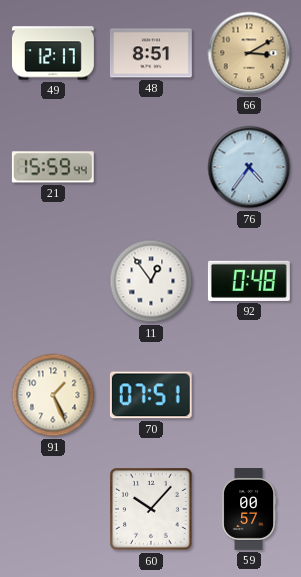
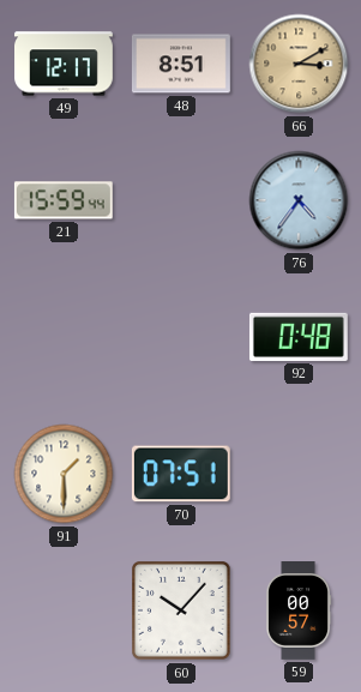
11: 12:54 -> none (151, 281)
91: 1:26 -> 1:30 (64, 474)
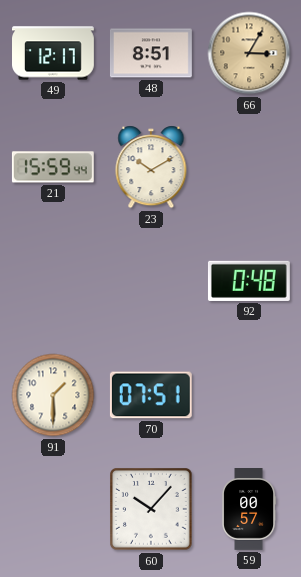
66: 3:10 -> 3:05 (249, 53)
23: none -> 10:10 (151, 167)
76: 4:36 -> none (299, 200)
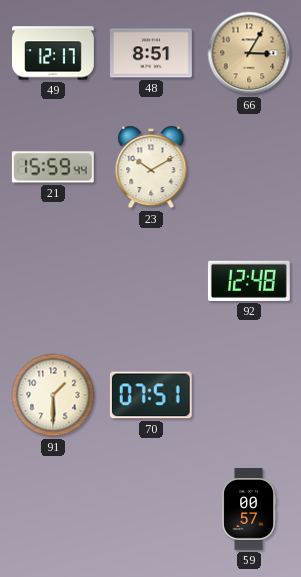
92: 0:48 -> 12:48 (249, 281)
60: 10:07 -> none (152, 510)
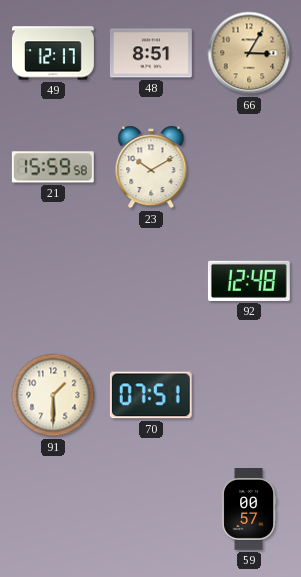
21: 15:59:44 -> 15:59:58 (53, 167)
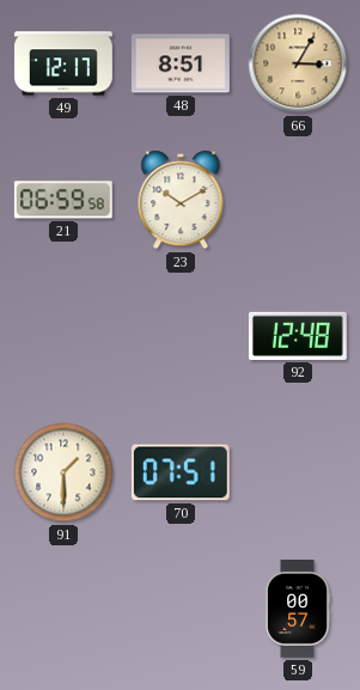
21: 15:59 -> 06:59 (63, 200)
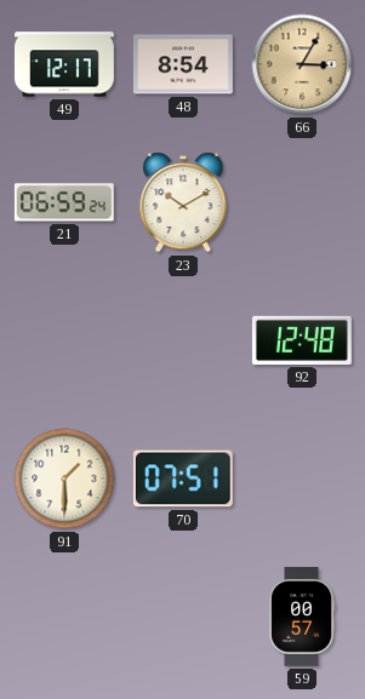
48: 8:51 -> 8:54 (183, 64)
21: 06:59:58 -> 06:59:24 (64, 202)
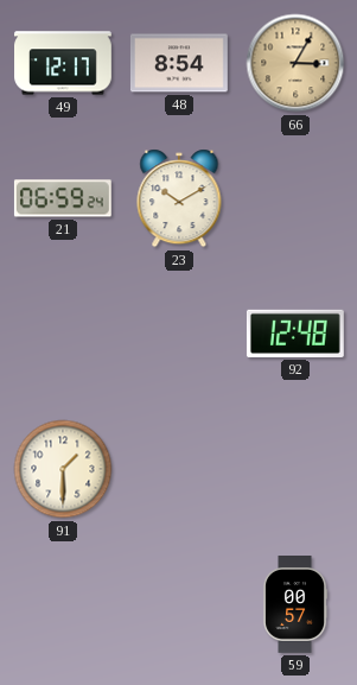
70: 07:51 -> none (183, 479)
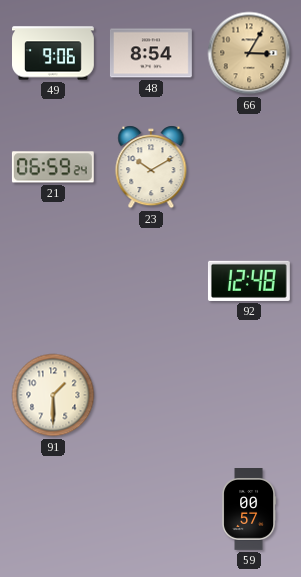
49: 12:17 -> 9:06 (54, 53)
